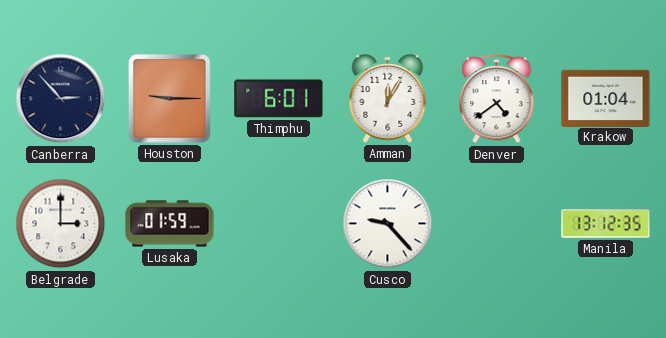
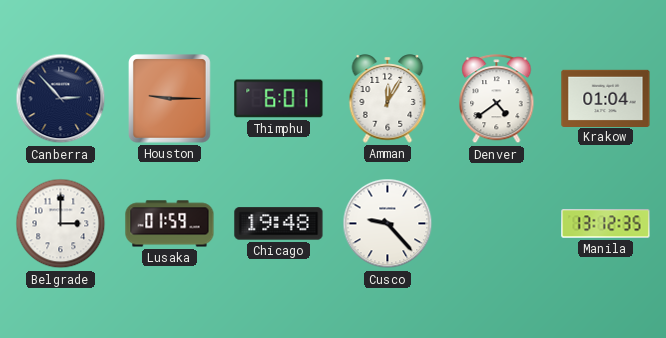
Chicago: none -> 19:48 (279, 224)
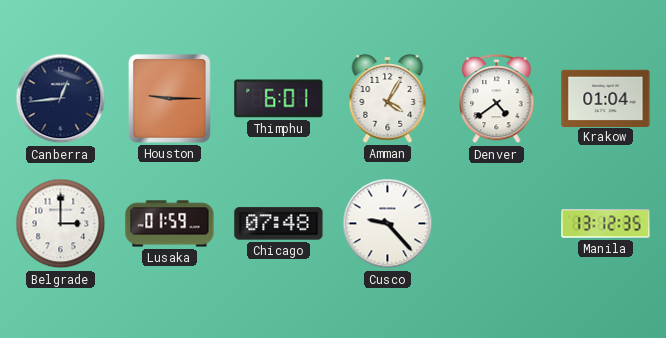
Canberra: 2:53 -> 12:44 (61, 99)
Amman: 12:05 -> 4:05 (388, 99)
Chicago: 19:48 -> 07:48 (279, 224)
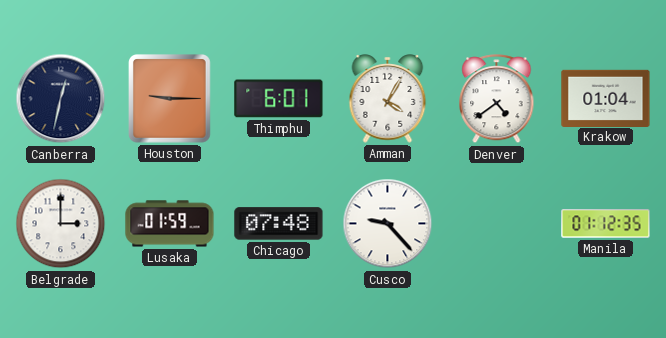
Canberra: 12:44 -> 12:32 (61, 99)
Manila: 13:12 -> 01:12 (606, 224)
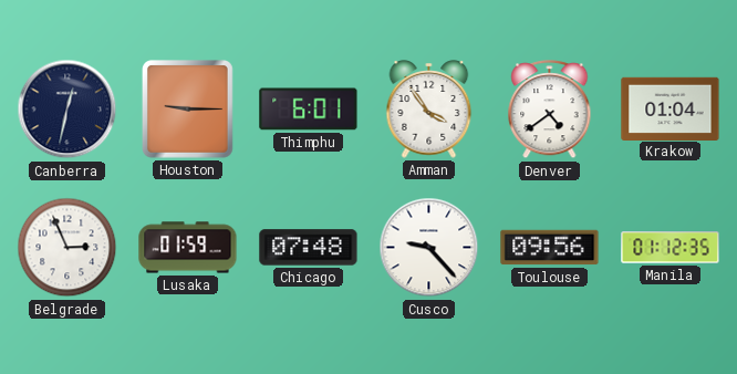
Amman: 4:05 -> 3:54 (429, 110)
Belgrade: 3:00 -> 2:56 (68, 248)
Toulouse: none -> 09:56 (550, 248)
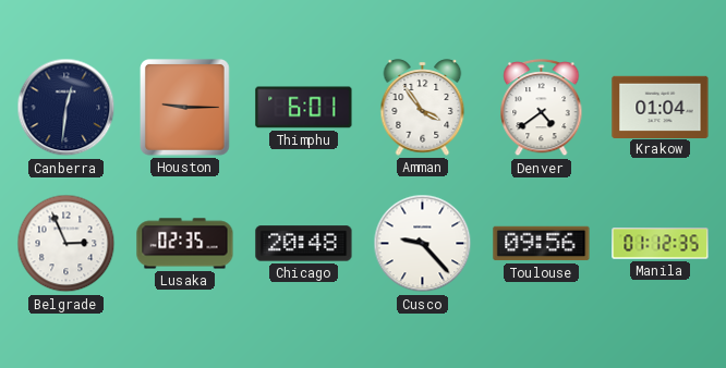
Canberra: 12:32 -> 12:31 (66, 108)
Lusaka: 01:59 -> 02:35 (185, 244)
Chicago: 07:48 -> 20:48 (304, 244)
